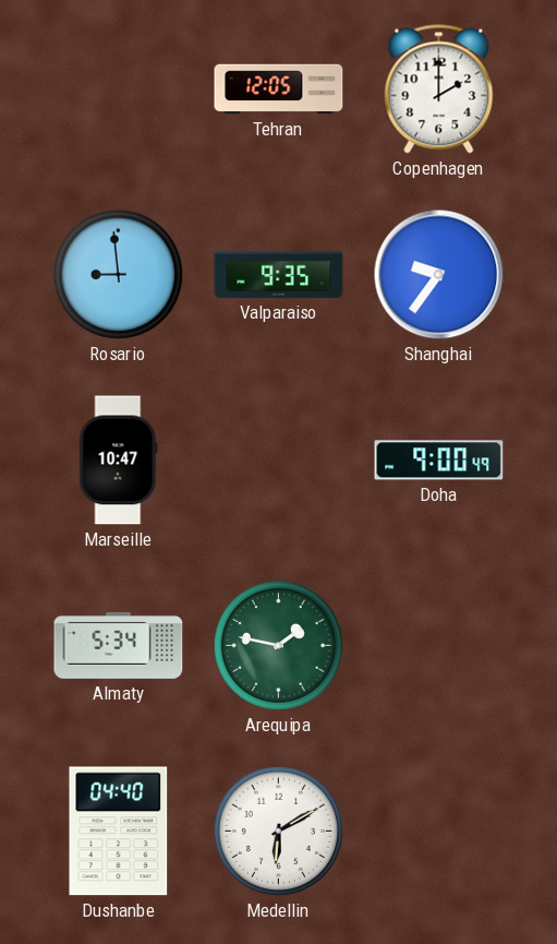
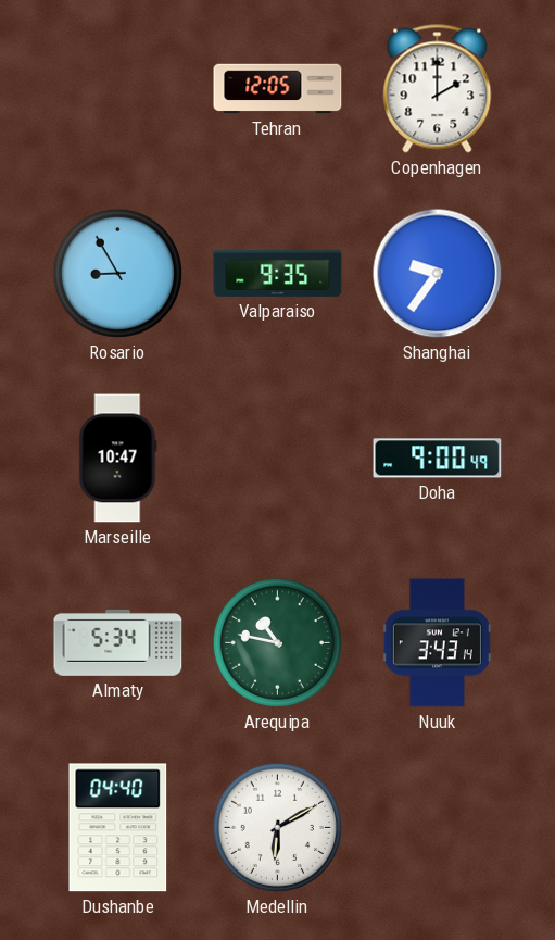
Rosario: 8:59 -> 8:55 (117, 273)
Arequipa: 1:47 -> 10:47 (277, 642)
Nuuk: none -> 3:43 (437, 643)
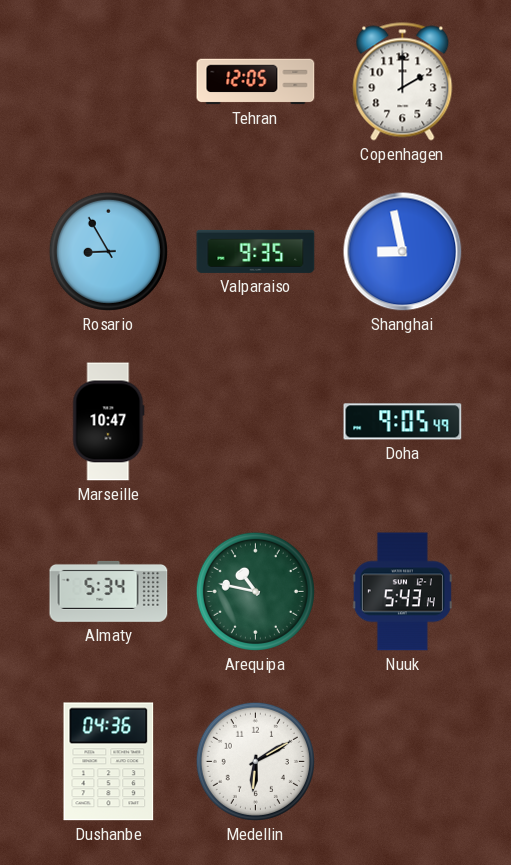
Shanghai: 9:36 -> 8:58 (403, 252)
Doha: 9:00 -> 9:05 (403, 422)
Nuuk: 3:43 -> 5:43 (402, 592)
Dushanbe: 04:40 -> 04:36 (109, 762)
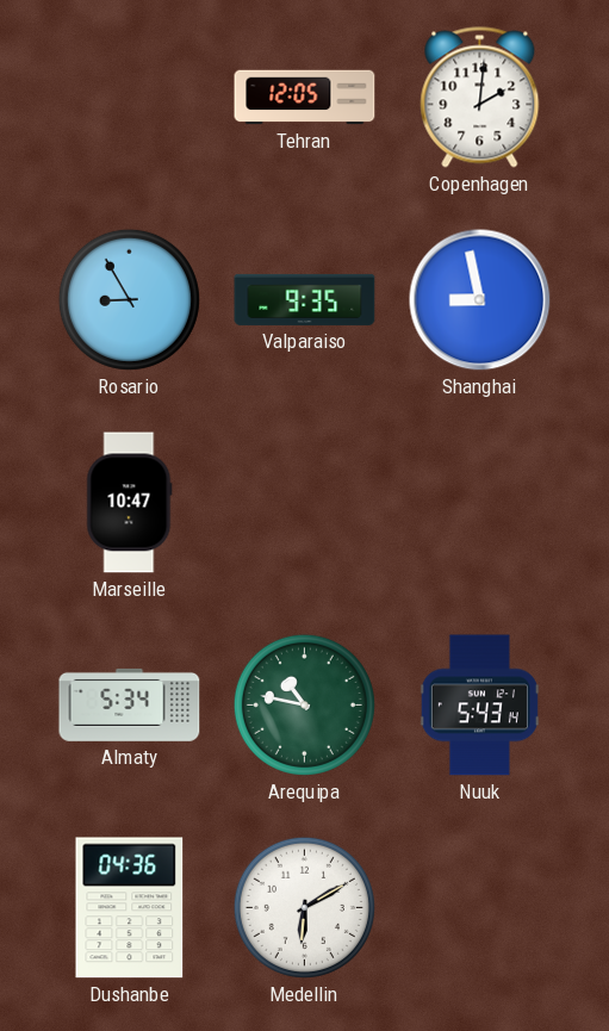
Copenhagen: 2:00 -> 2:01 (480, 98)
Doha: 9:05 -> none (403, 422)
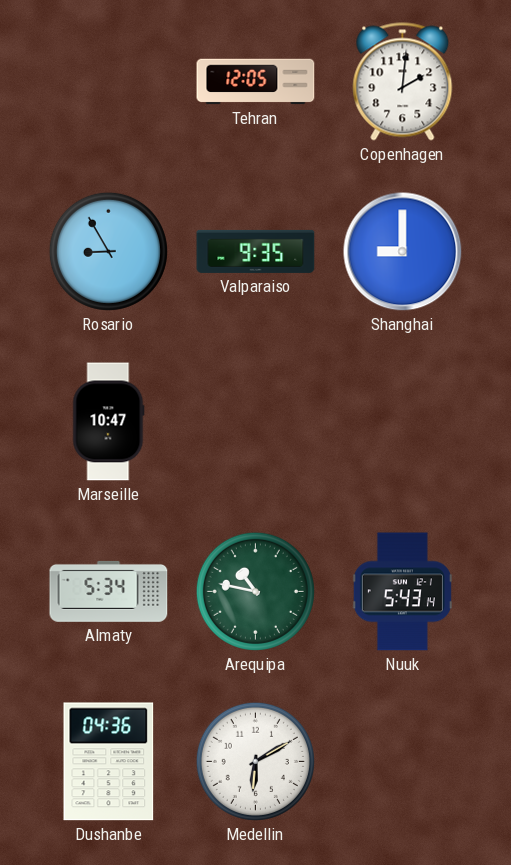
Shanghai: 8:58 -> 9:00 (403, 252)
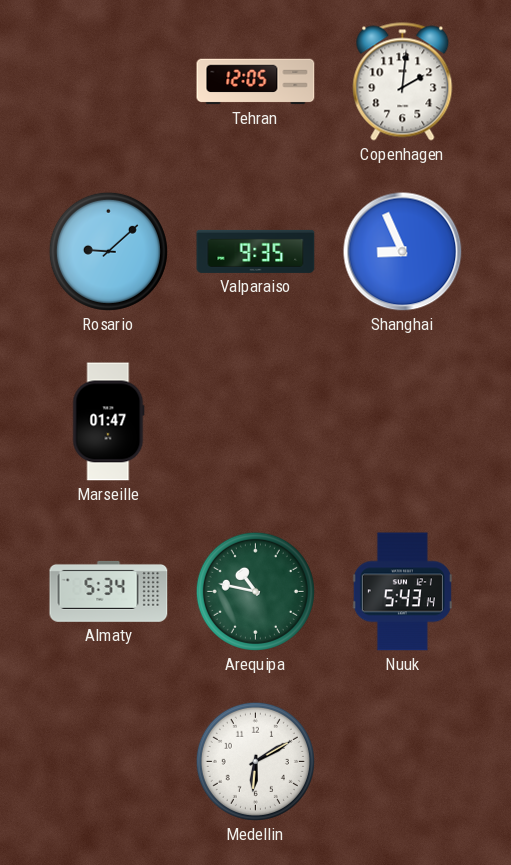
Rosario: 8:55 -> 9:08 (108, 251)
Shanghai: 9:00 -> 8:56 (403, 252)
Marseille: 10:47 -> 01:47 (109, 422)
Dushanbe: 04:36 -> none (109, 762)
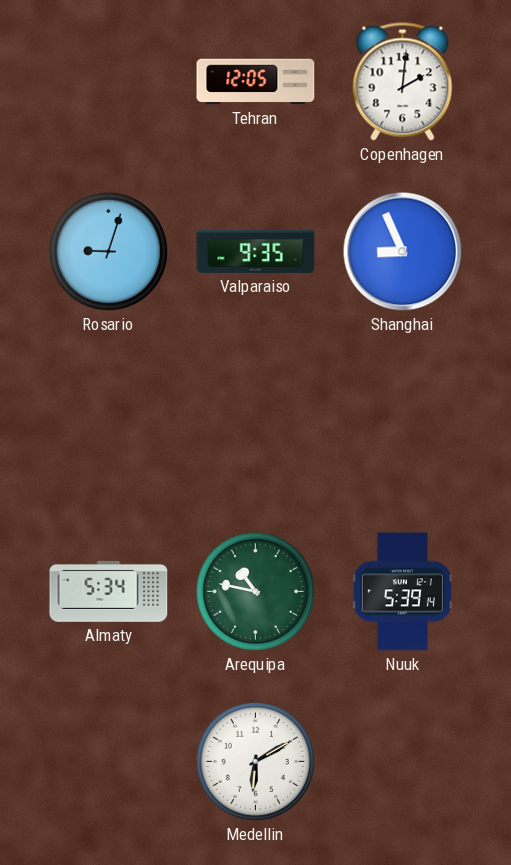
Rosario: 9:08 -> 9:03 (108, 251)
Marseille: 01:47 -> none (109, 422)
Nuuk: 5:43 -> 5:39 (402, 592)
